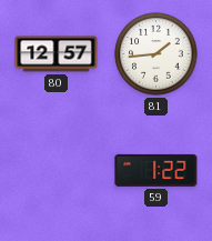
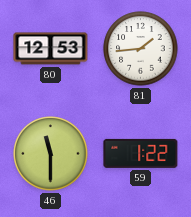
80: 12:57 -> 12:53 (51, 49)
46: none -> 11:30 (51, 154)
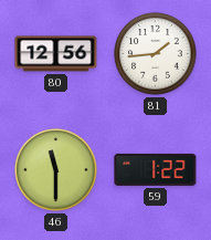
80: 12:53 -> 12:56 (56, 54)
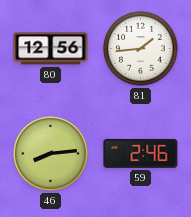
46: 11:30 -> 8:14 (51, 154)
59: 1:22 -> 2:46 (141, 153)
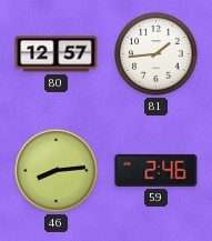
80: 12:56 -> 12:57 (57, 54)
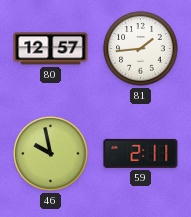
46: 8:14 -> 9:58 (51, 154)
59: 2:46 -> 2:11 (141, 153)
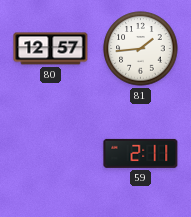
46: 9:58 -> none (51, 154)
